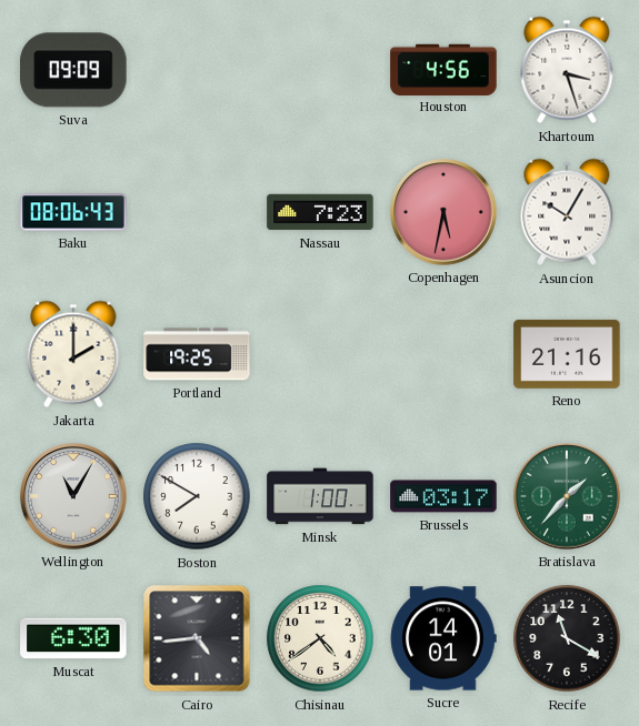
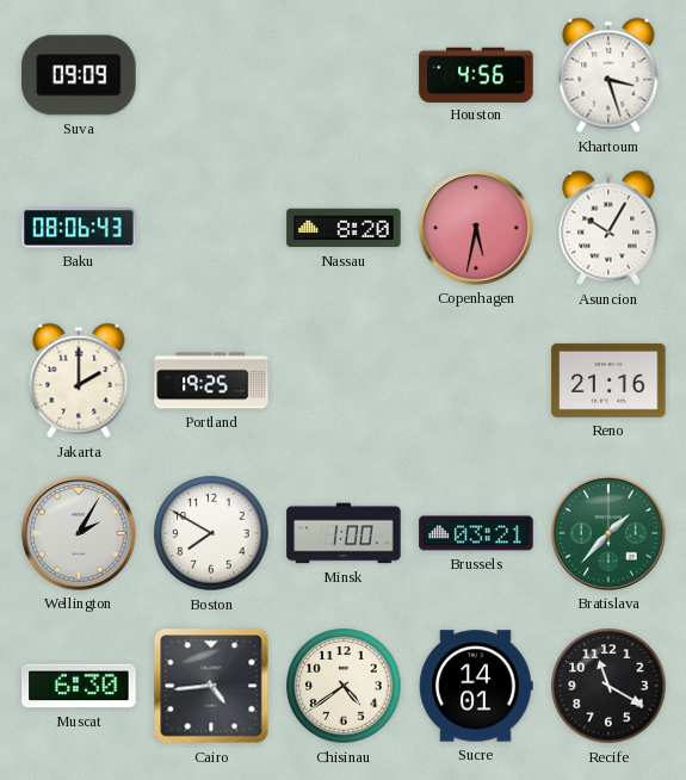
Nassau: 7:23 -> 8:20 (344, 228)
Wellington: 11:05 -> 2:05 (79, 533)
Brussels: 03:17 -> 03:21 (476, 533)
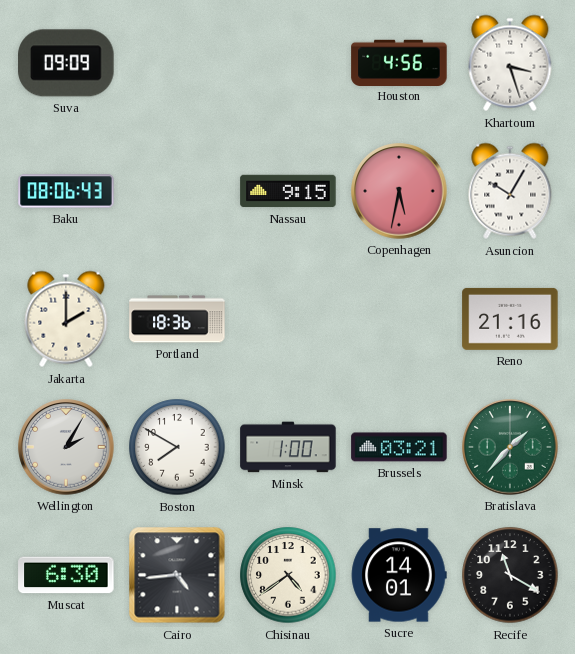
Nassau: 8:20 -> 9:15 (288, 191)
Portland: 19:25 -> 18:36 (177, 319)
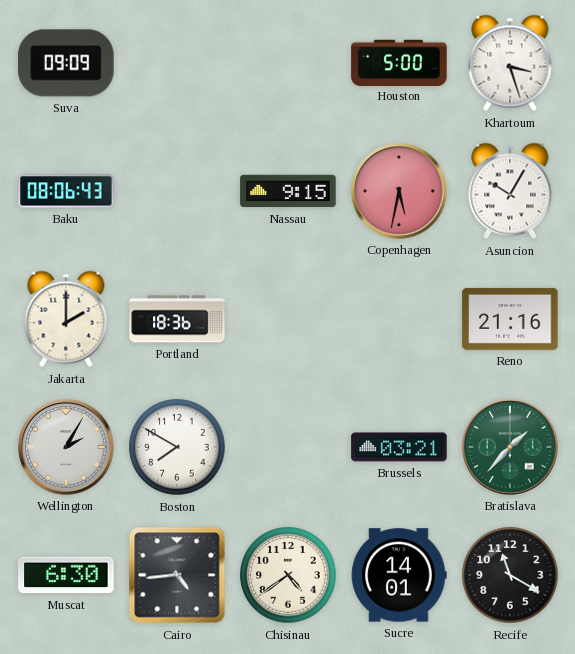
Houston: 4:56 -> 5:00 (399, 62)
Minsk: 1:00 -> none (288, 447)
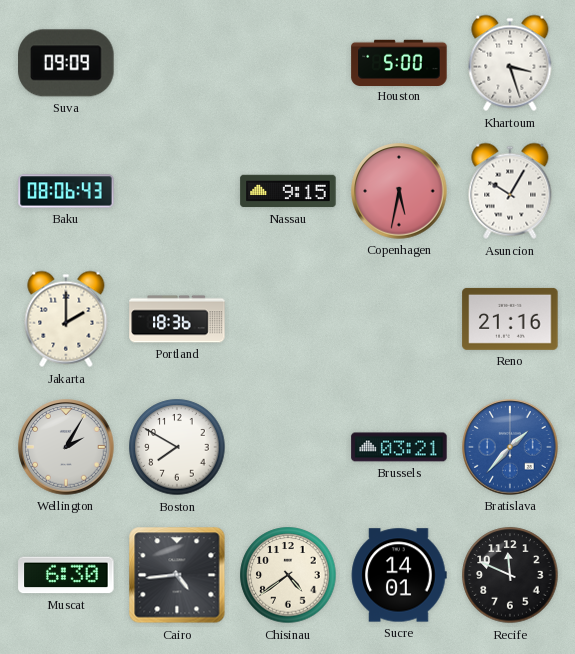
Bratislava dial: green -> blue (510, 447)
Recife: 11:20 -> 11:49 (510, 575)
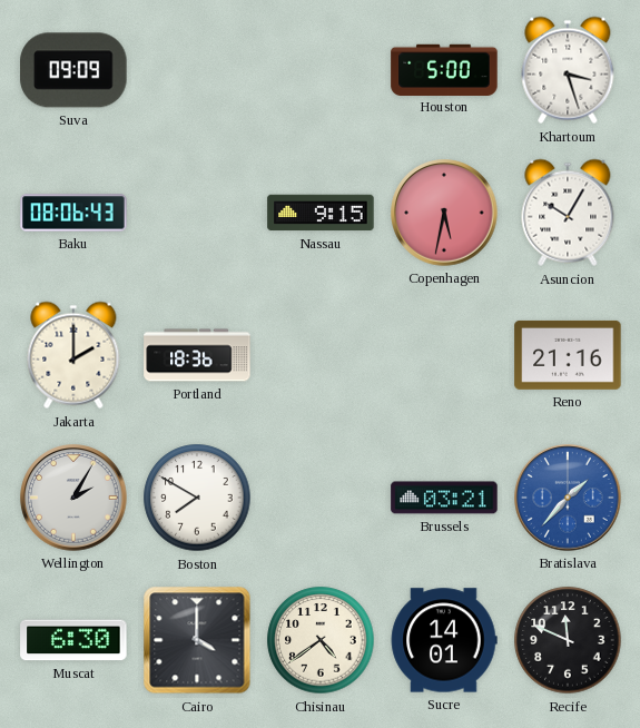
Cairo: 4:44 -> 4:00 (197, 640)
